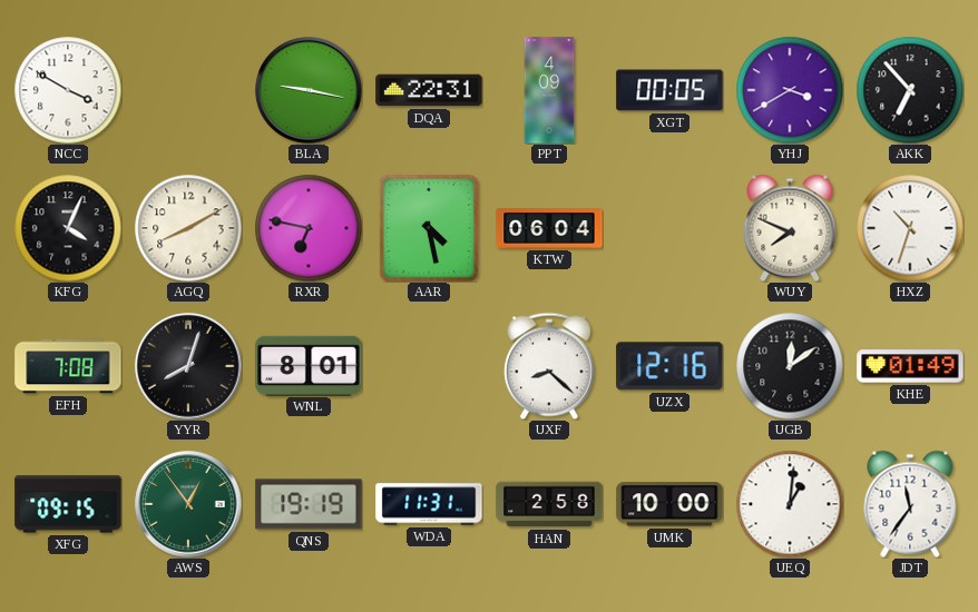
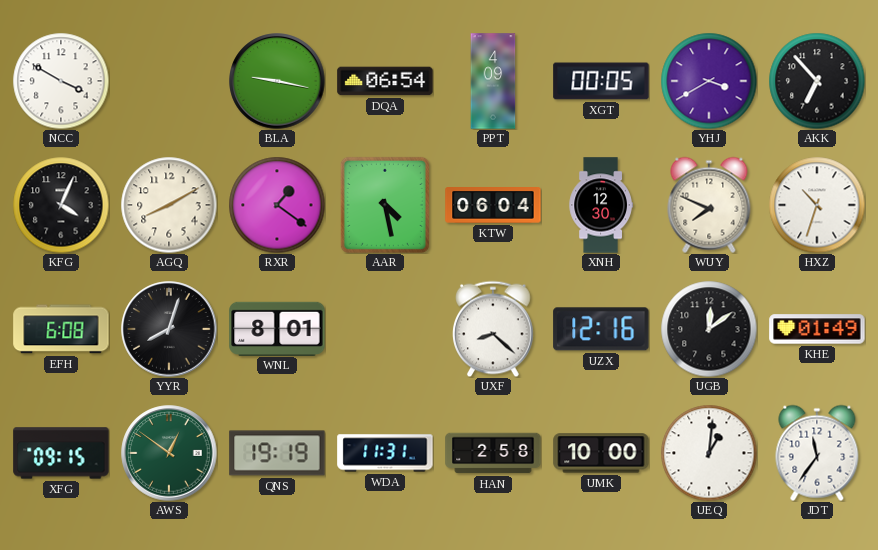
DQA: 22:31 -> 06:54 (385, 81)
RXR: 6:47 -> 1:21 (277, 205)
XNH: none -> 12:30 (601, 205)
EFH: 7:08 -> 6:08 (61, 329)
AWS: 12:54 -> 12:51 (169, 453)
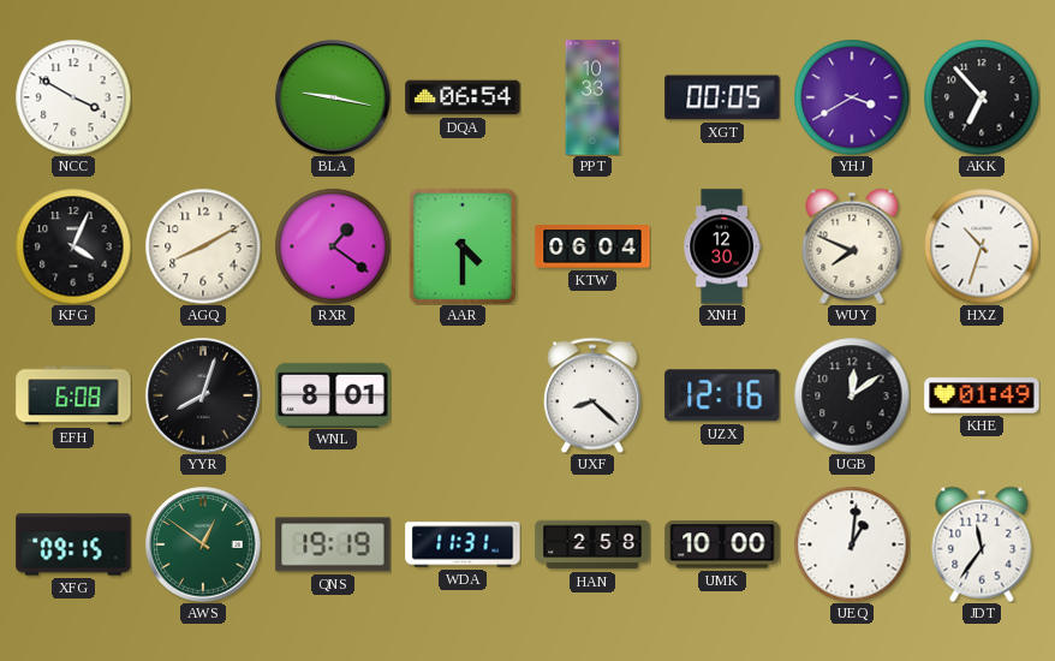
PPT: 4:09 -> 10:33 (592, 97)
AAR: 4:28 -> 4:30 (463, 246)
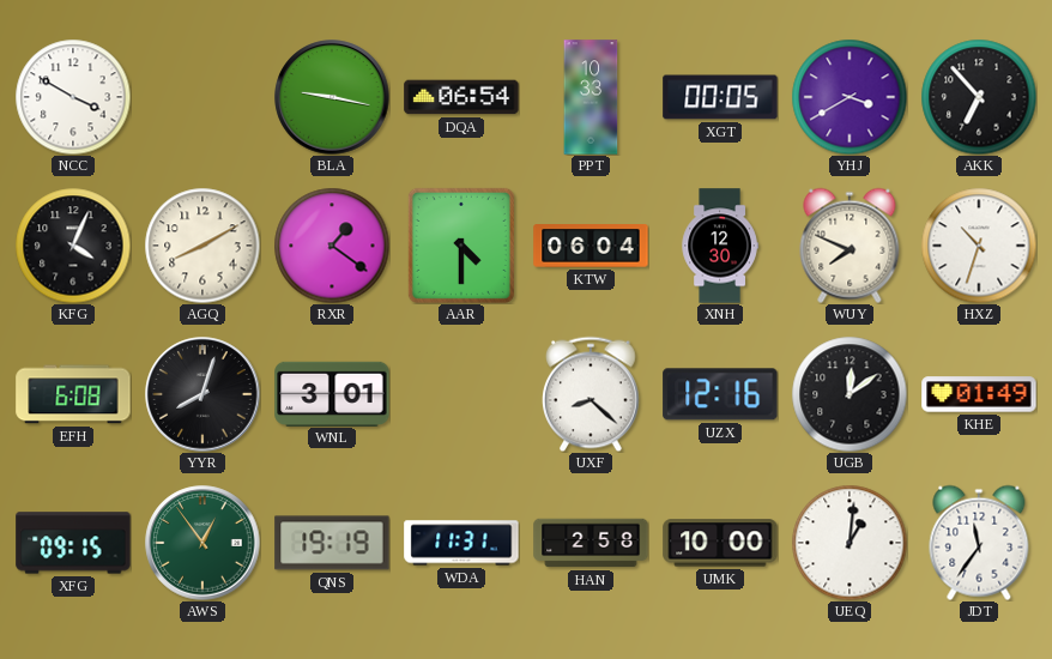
WNL: 8:01 -> 3:01 (332, 393)
AWS: 12:51 -> 12:54 (202, 543)
